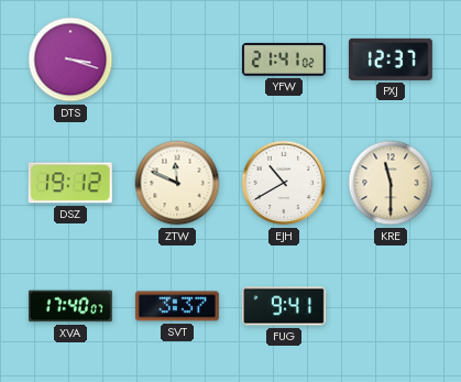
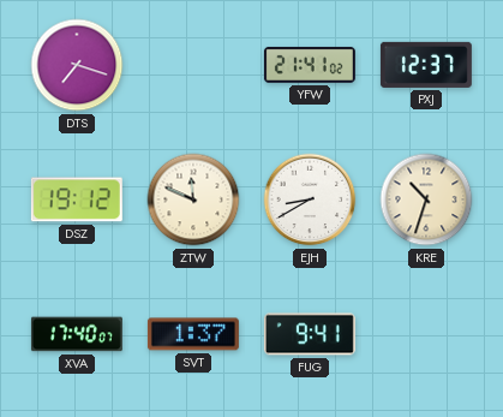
DTS: 3:18 -> 7:18 (77, 65)
EJH: 10:40 -> 8:40 (310, 199)
KRE: 11:30 -> 10:33 (426, 199)
SVT: 3:37 -> 1:37 (193, 334)
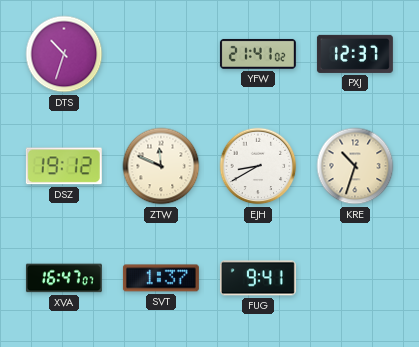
DTS: 7:18 -> 10:33 (64, 54)
XVA: 17:40 -> 16:47 (64, 278)
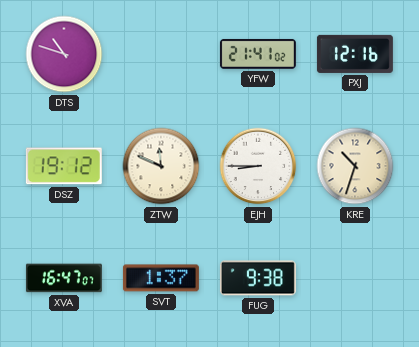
DTS: 10:33 -> 10:48 (64, 54)
PXJ: 12:37 -> 12:16 (355, 54)
EJH: 8:40 -> 8:45 (258, 166)
FUG: 9:41 -> 9:38 (258, 278)
